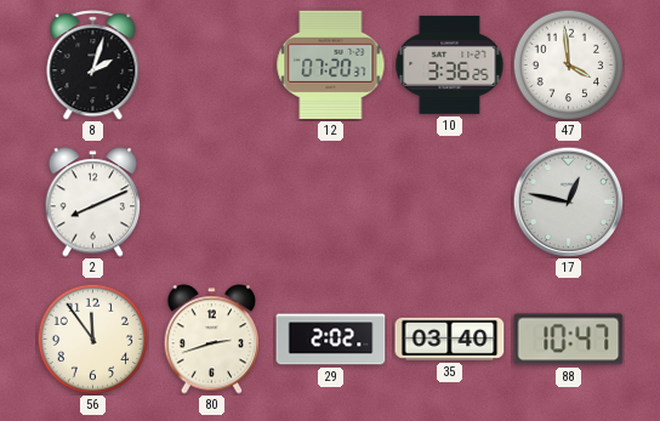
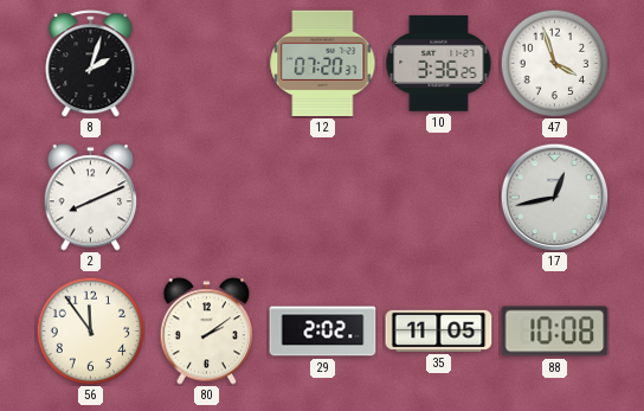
47: 3:59 -> 3:57 (554, 63)
17: 12:47 -> 12:43 (554, 197)
80: 2:42 -> 2:09 (207, 332)
35: 03:40 -> 11:05 (439, 330)
88: 10:47 -> 10:08 (555, 332)
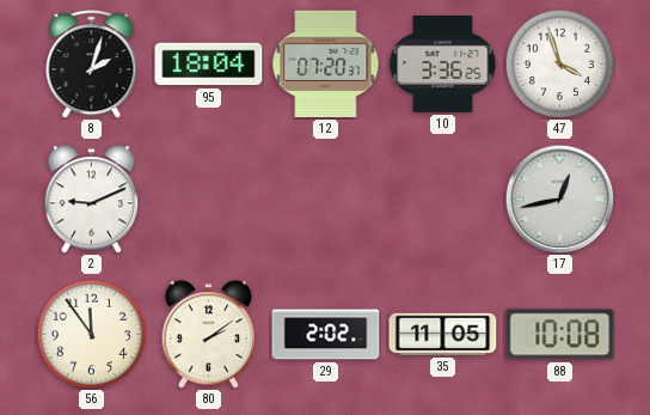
95: none -> 18:04 (209, 65)
2: 8:11 -> 9:11 (92, 200)
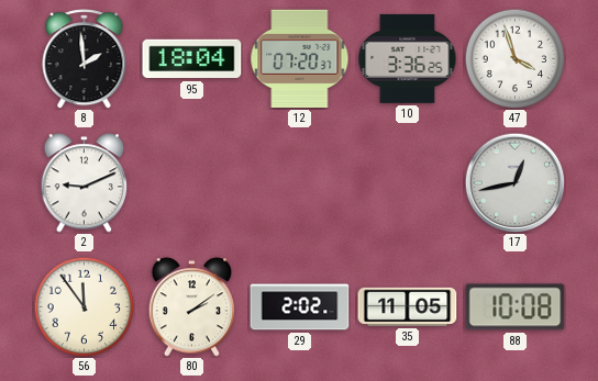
8: 2:03 -> 1:59 (85, 59)
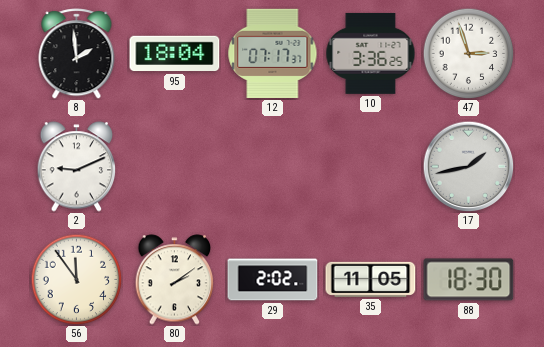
12: 07:20 -> 07:17 (273, 53)
47: 3:57 -> 2:57 (468, 53)
17: 12:43 -> 1:43 (468, 166)
88: 10:08 -> 18:30 (469, 280)
